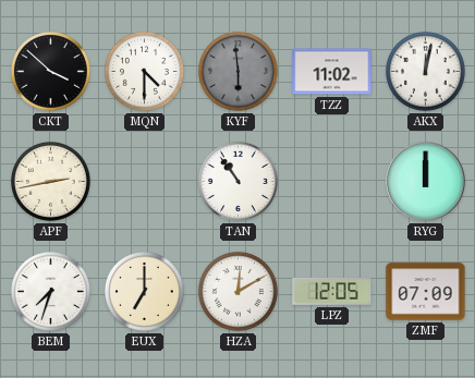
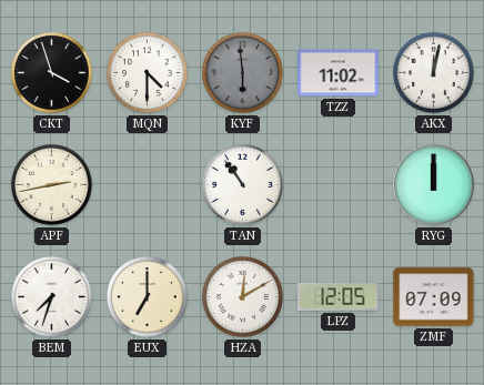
CKT: 3:52 -> 3:57 (51, 72)
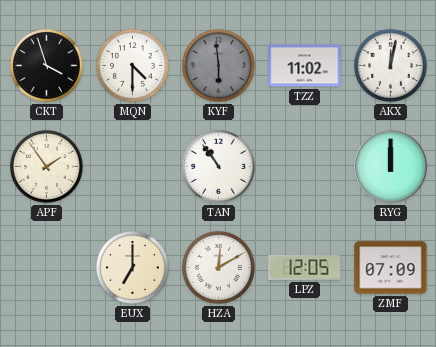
APF: 2:43 -> 1:54 (46, 166)
BEM: 7:33 -> none (51, 296)
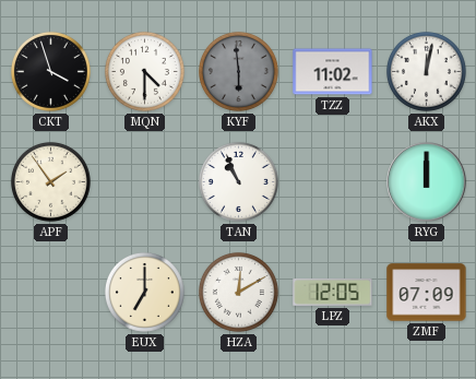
TAN: 10:54 -> 10:56 (238, 181)
